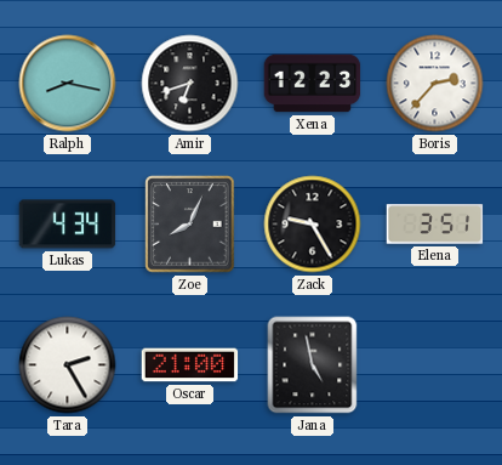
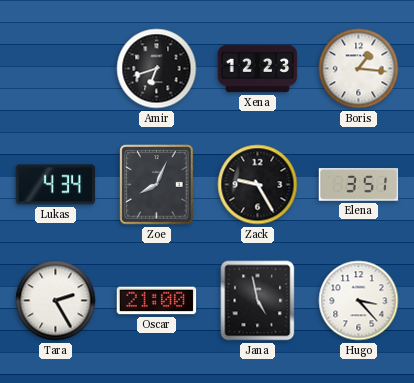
Ralph: 8:17 -> none (68, 84)
Boris: 2:37 -> 1:16 (359, 69)
Hugo: none -> 3:23 (359, 301)
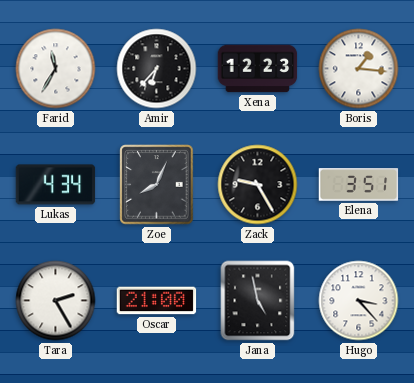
Farid: none -> 11:35 (56, 69)
Amir: 6:42 -> 6:37 (157, 69)
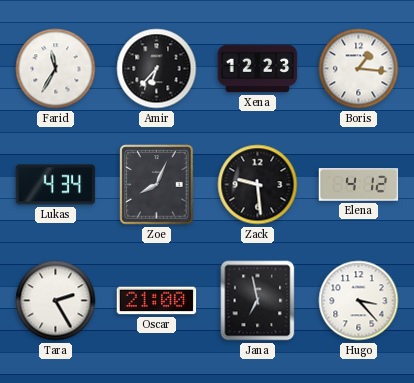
Zack: 9:25 -> 9:29 (258, 185)
Elena: 3:51 -> 4:12 (359, 185)
Jana: 4:58 -> 6:58 (258, 301)
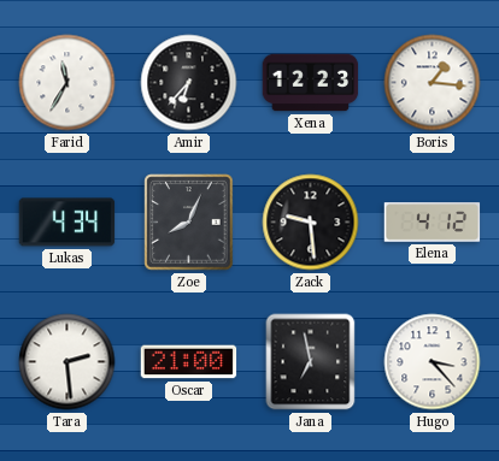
Tara: 2:25 -> 2:29 (67, 362)
